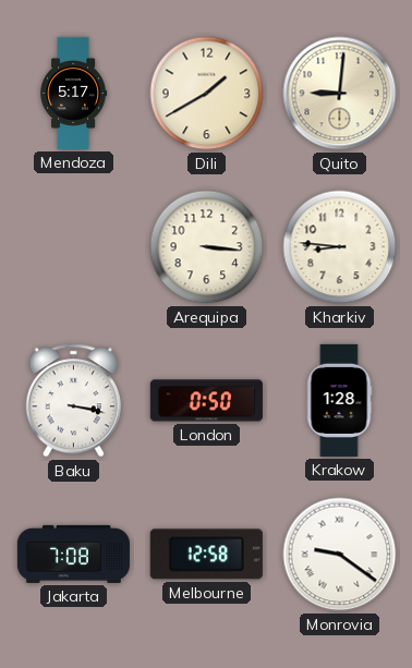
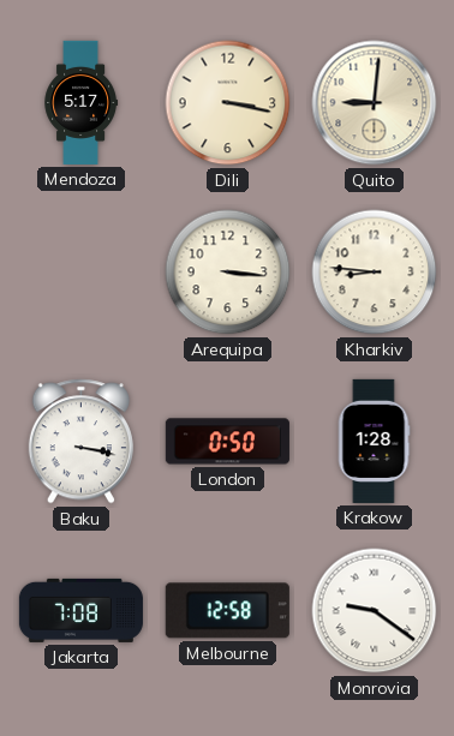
Dili: 1:40 -> 3:17 (228, 103)
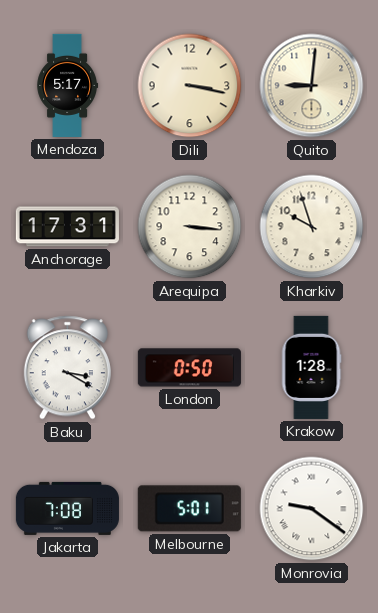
Anchorage: none -> 17:31 (67, 227)
Kharkiv: 8:46 -> 9:57 (312, 227)
Baku: 3:17 -> 3:20 (67, 368)
Melbourne: 12:58 -> 5:01 (189, 509)
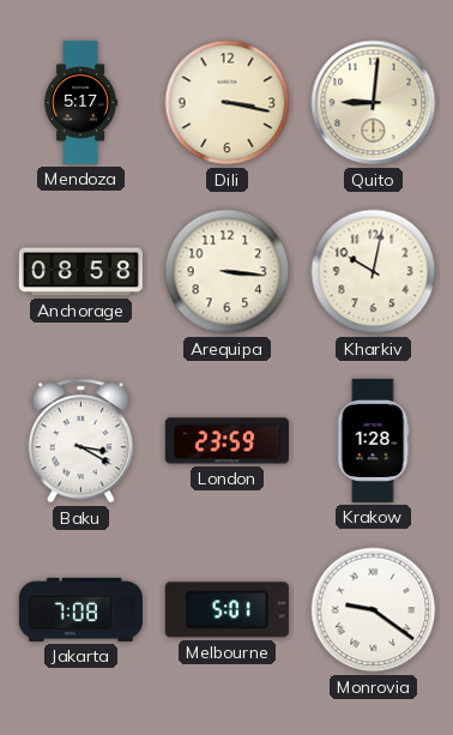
Anchorage: 17:31 -> 08:58 (80, 272)
Kharkiv: 9:57 -> 10:02 (374, 272)
London: 0:50 -> 23:59 (226, 441)
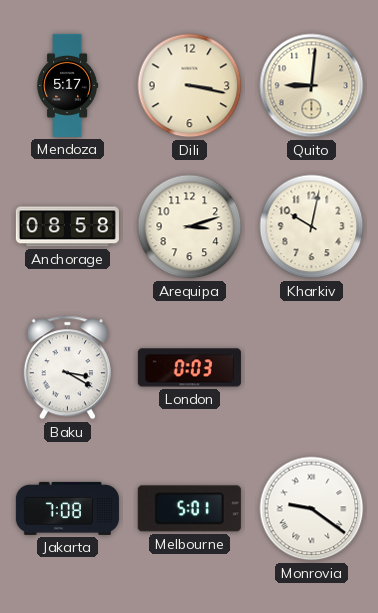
Arequipa: 3:16 -> 3:12 (190, 227)
London: 23:59 -> 0:03 (189, 368)
Krakow: 1:28 -> none (373, 440)
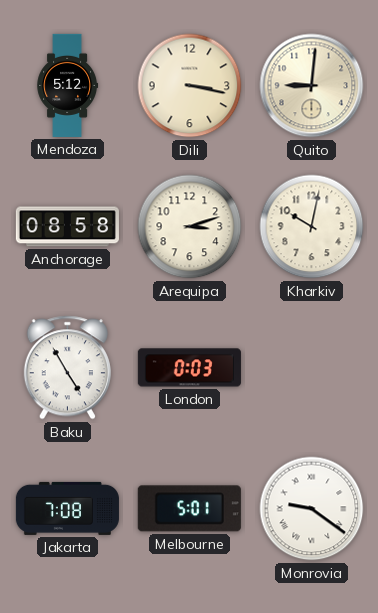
Mendoza: 5:17 -> 5:12 (68, 85)
Baku: 3:20 -> 4:55 (67, 368)
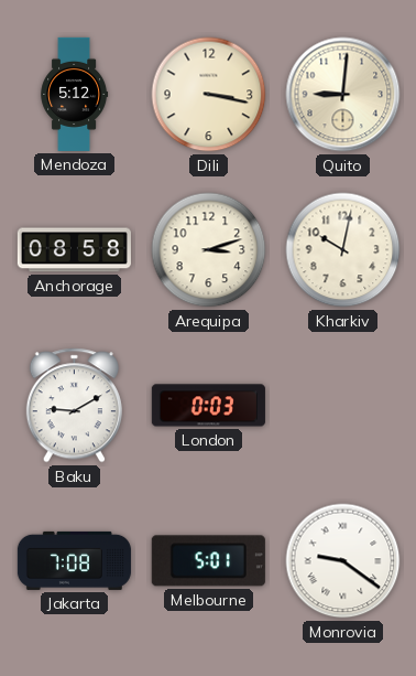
Baku: 4:55 -> 9:10 (74, 406)
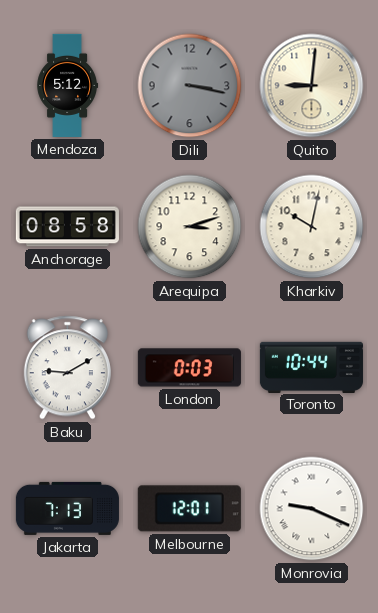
Dili dial: cream -> grey (190, 86)
Toronto: none -> 10:44 (311, 367)
Jakarta: 7:08 -> 7:13 (67, 508)
Melbourne: 5:01 -> 12:01 (189, 509)
Monrovia: 9:21 -> 9:19 (312, 509)
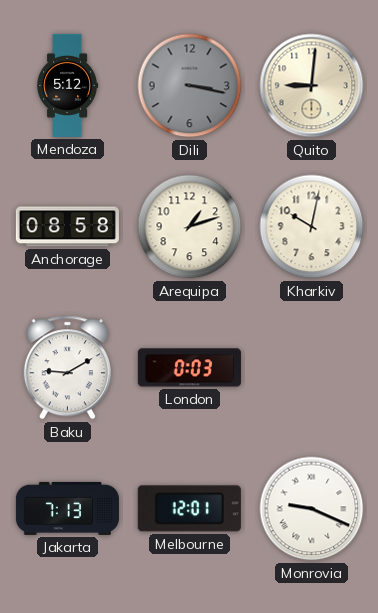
Arequipa: 3:12 -> 1:12 (190, 227)
Toronto: 10:44 -> none (311, 367)
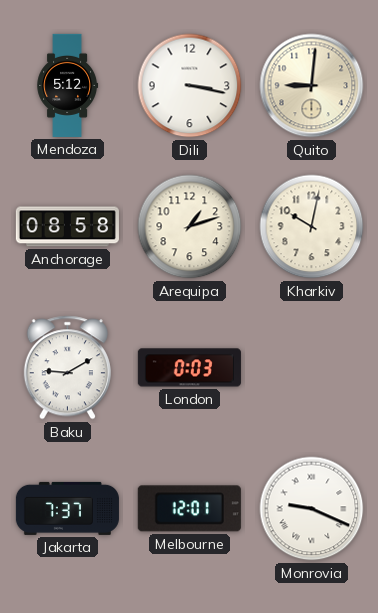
Dili dial: grey -> white (190, 86)
Jakarta: 7:13 -> 7:37 (67, 508)
